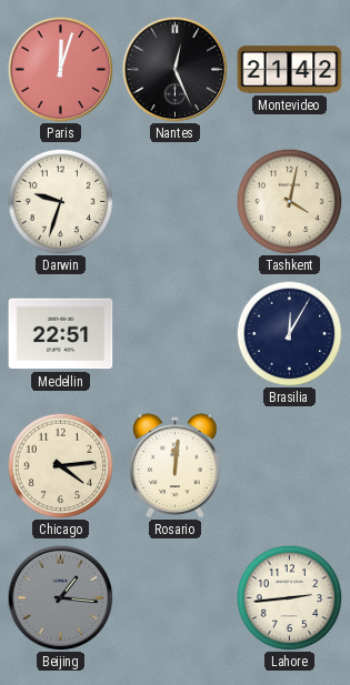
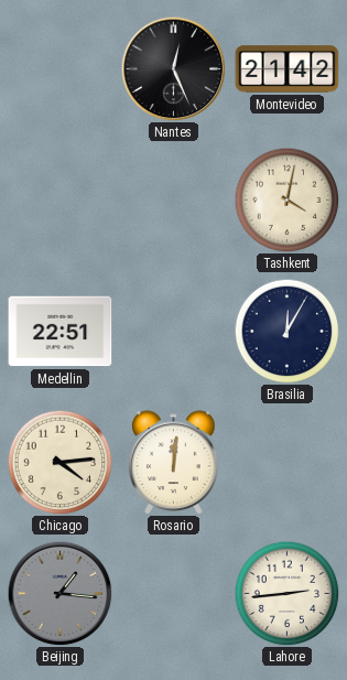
Paris: 12:03 -> none (60, 69)
Darwin: 9:33 -> none (60, 201)
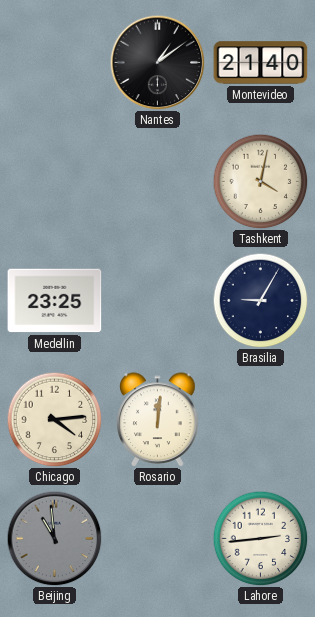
Nantes: 12:26 -> 1:09 (157, 62)
Montevideo: 21:42 -> 21:40 (261, 63)
Medellin: 22:51 -> 23:25 (55, 301)
Brasilia: 12:05 -> 9:05 (260, 300)
Beijing: 1:16 -> 10:59 (54, 538)
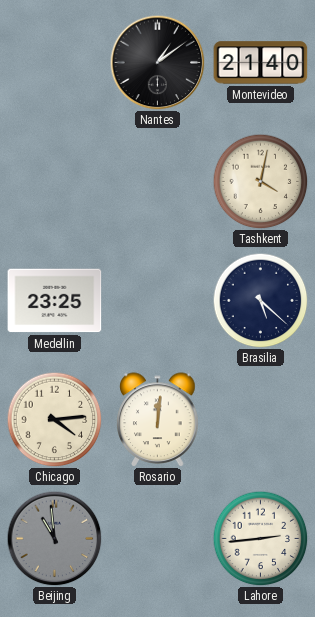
Brasilia: 9:05 -> 5:22 (260, 300)
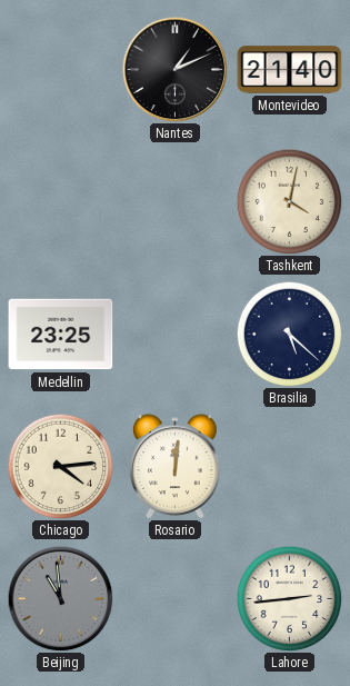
Nantes: 1:09 -> 1:11 (174, 69)
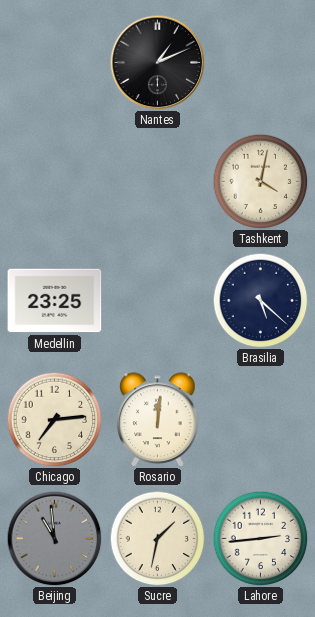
Montevideo: 21:40 -> none (290, 70)
Chicago: 4:14 -> 7:14 (54, 419)
Sucre: none -> 1:32 (157, 538)
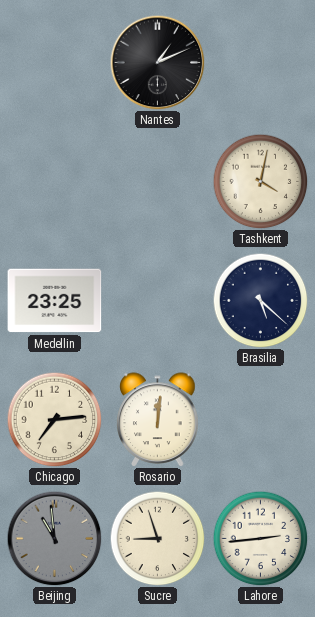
Sucre: 1:32 -> 8:57 (157, 538)
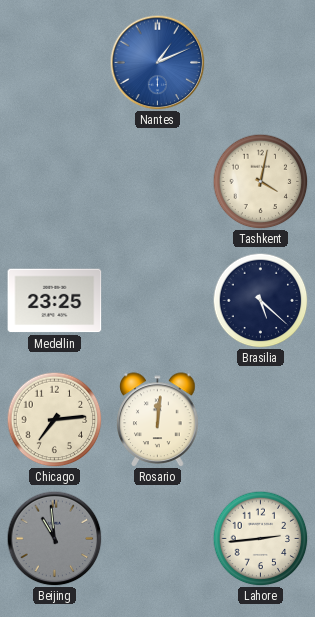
Nantes dial: black -> blue (157, 62)
Sucre: 8:57 -> none (157, 538)
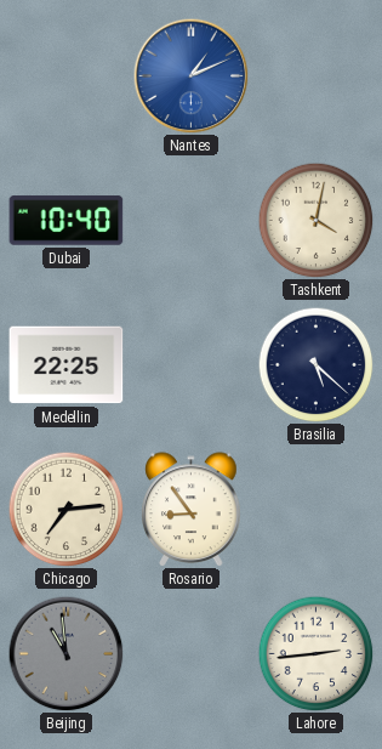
Dubai: none -> 10:40 (67, 221)
Medellin: 23:25 -> 22:25 (67, 365)
Rosario: 12:01 -> 8:54 (192, 510)
